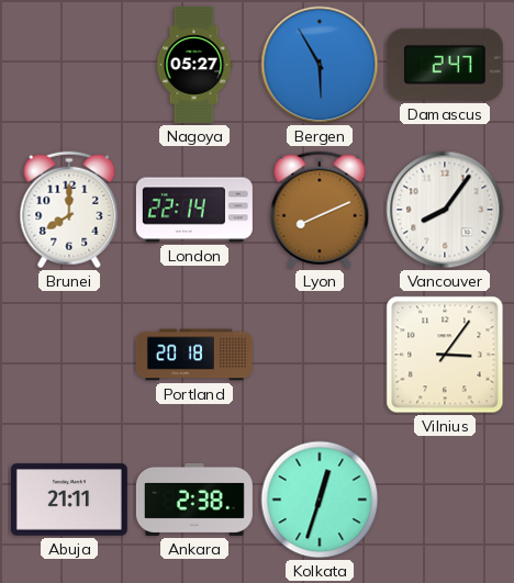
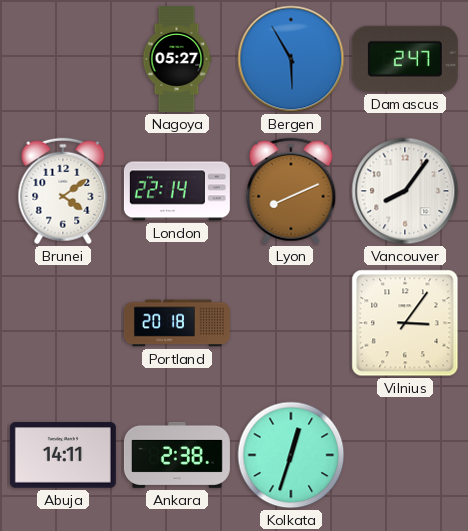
Brunei: 8:00 -> 4:09 (63, 191)
Abuja: 21:11 -> 14:11 (63, 455)
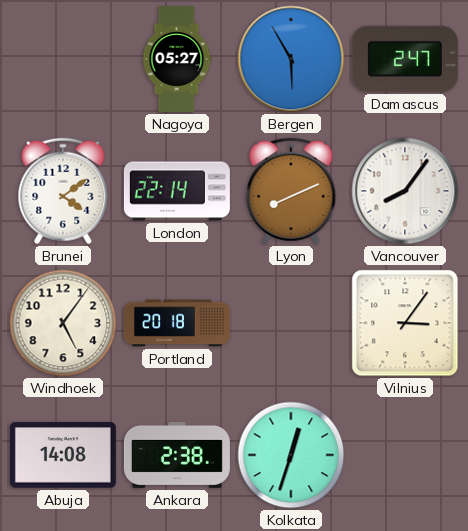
Windhoek: none -> 5:06 (63, 323)
Abuja: 14:11 -> 14:08 (63, 455)
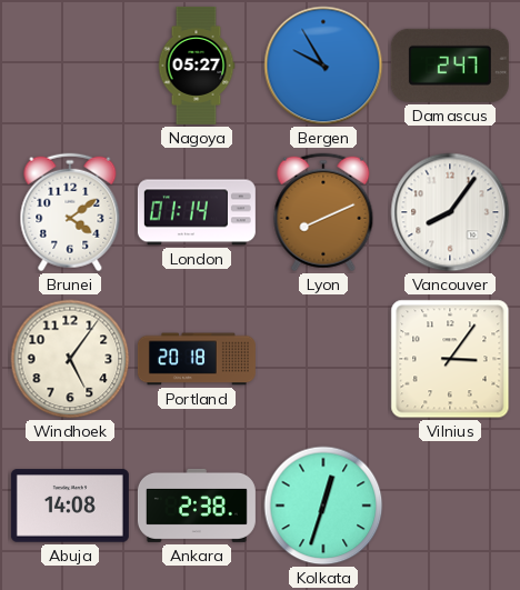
Bergen: 5:55 -> 9:55 (323, 66)
London: 22:14 -> 01:14 (197, 212)
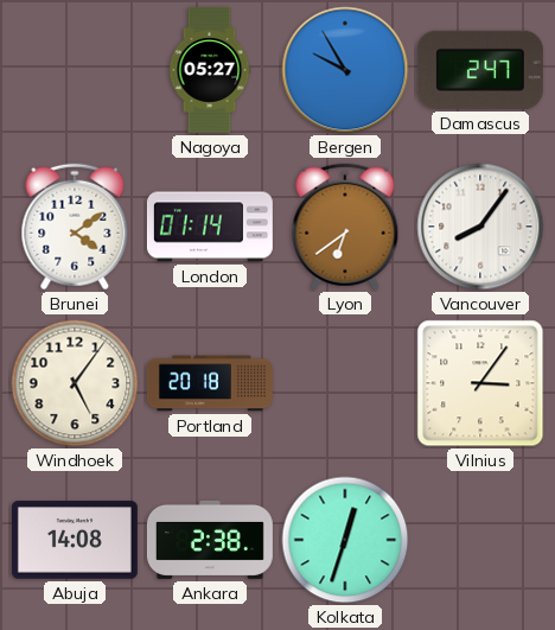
Lyon: 8:11 -> 6:39 (345, 227)
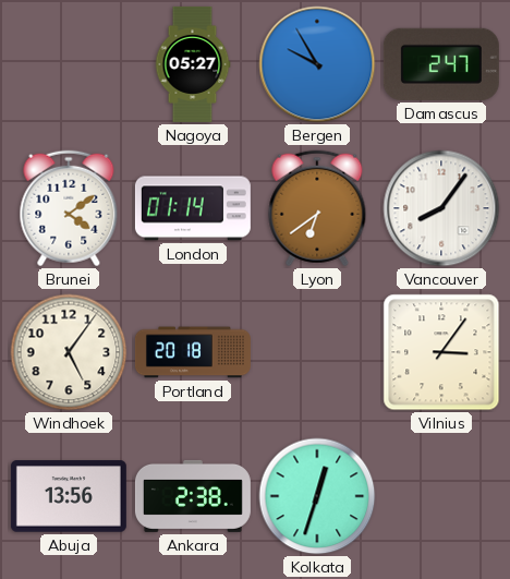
Abuja: 14:08 -> 13:56 (69, 496)
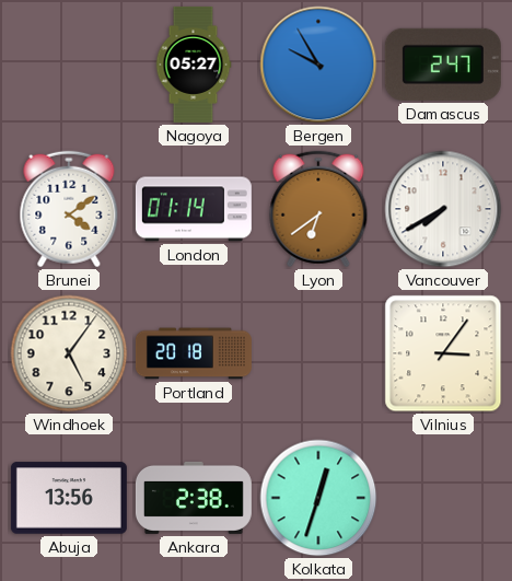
Vancouver: 8:06 -> 7:40 (443, 209)
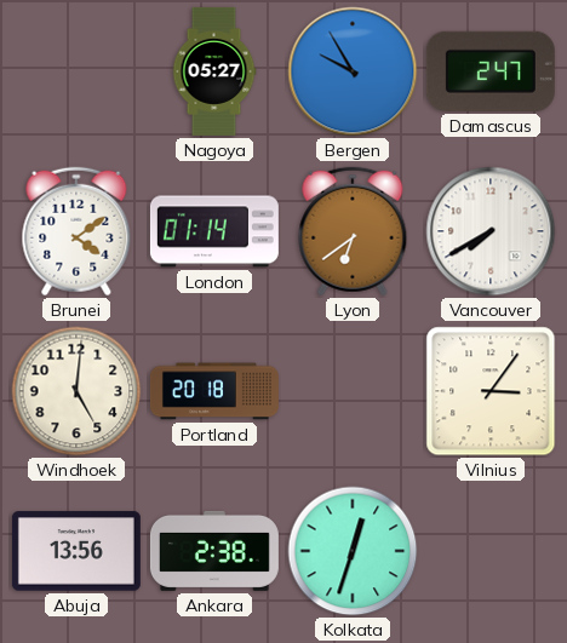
Windhoek: 5:06 -> 5:01 (76, 391)
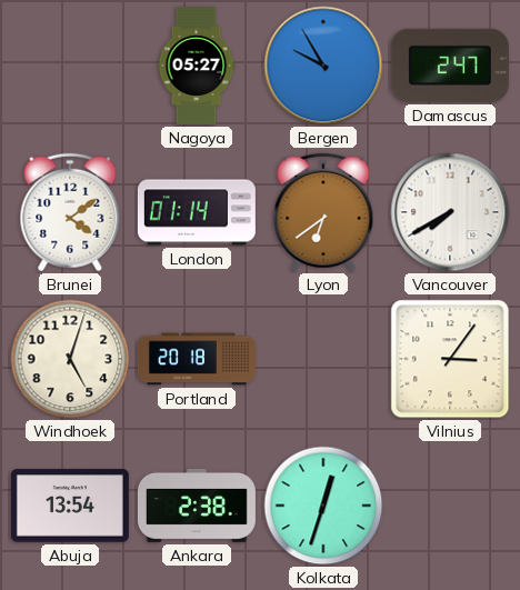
Windhoek: 5:01 -> 5:03 (70, 359)
Abuja: 13:56 -> 13:54 (70, 506)
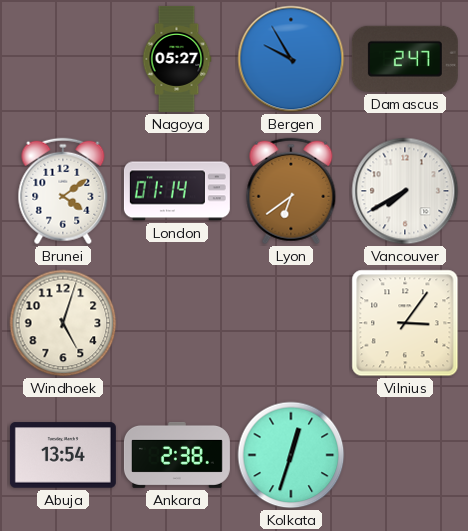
Portland: 20:18 -> none (197, 359)
